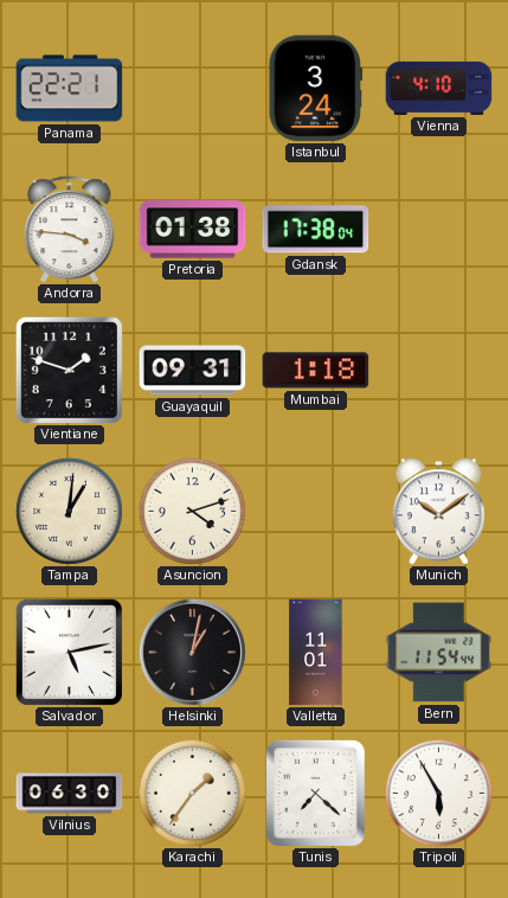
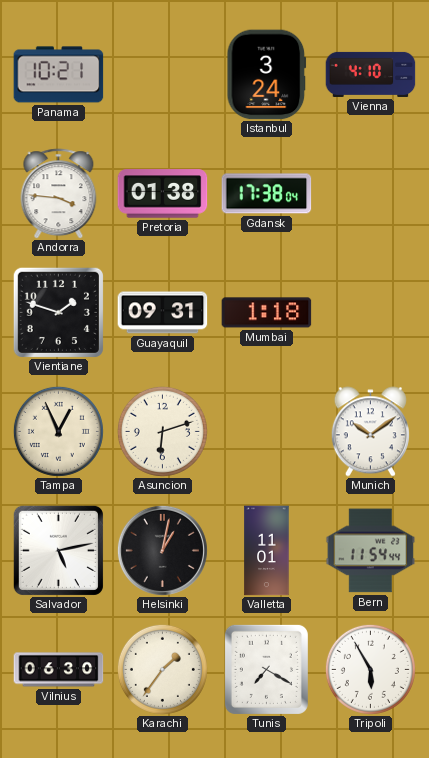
Panama: 22:21 -> 10:21 (59, 75)
Tampa: 1:01 -> 12:56 (58, 431)
Asuncion: 4:12 -> 6:12 (162, 431)
Tunis: 7:22 -> 7:20 (266, 669)
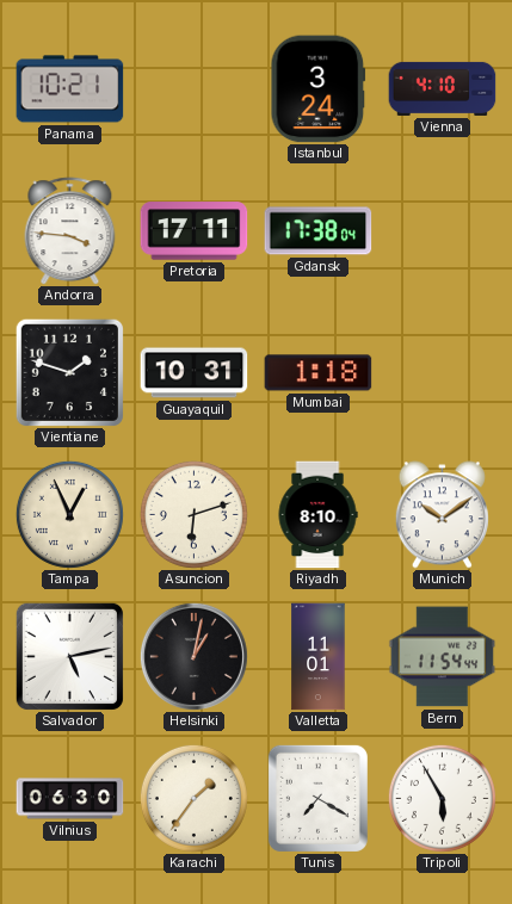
Pretoria: 01:38 -> 17:11 (195, 231)
Guayaquil: 09:31 -> 10:31 (195, 373)
Riyadh: none -> 8:10 (317, 515)
